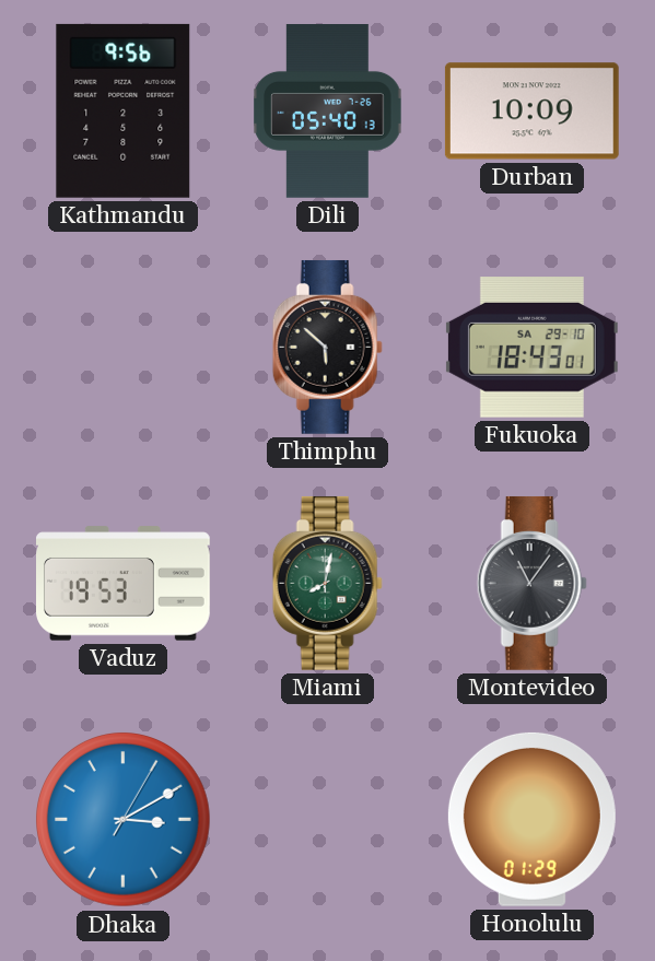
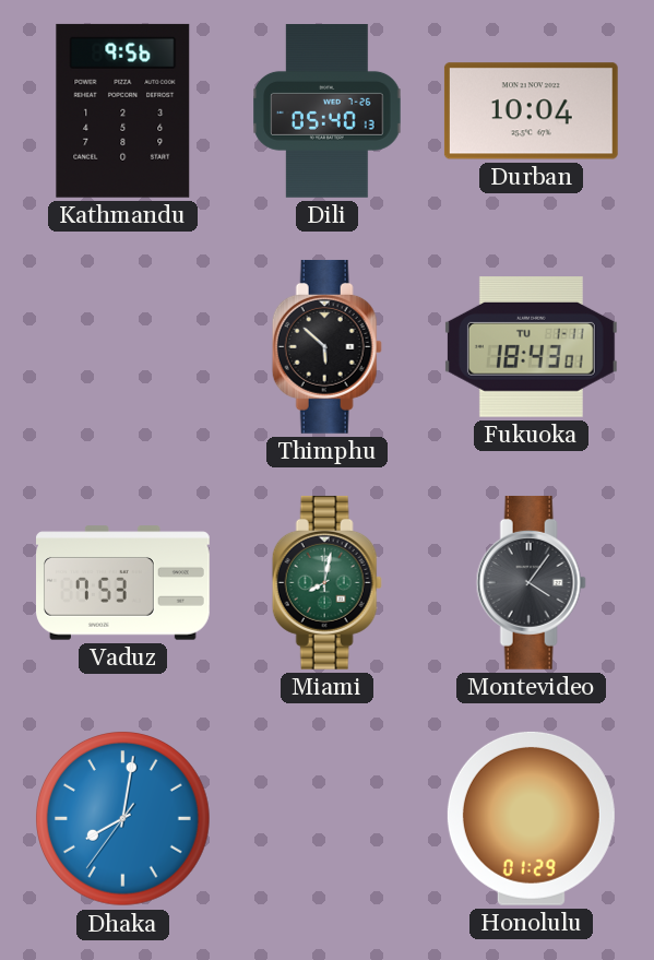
Durban: 10:09 -> 10:04 (531, 111)
Fukuoka date: SA 29-10 -> TU 1-11 (531, 347)
Vaduz: 19:53 -> 7:53 (123, 583)
Montevideo: 11:06 -> 4:06 (531, 582)
Dhaka: 3:10 -> 8:01 (123, 819)
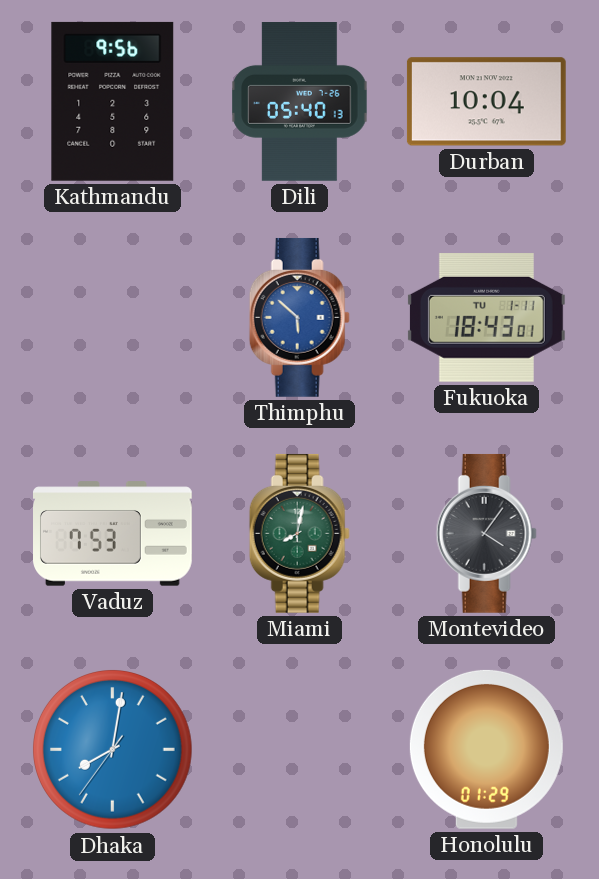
Thimphu dial: black -> blue (299, 317)
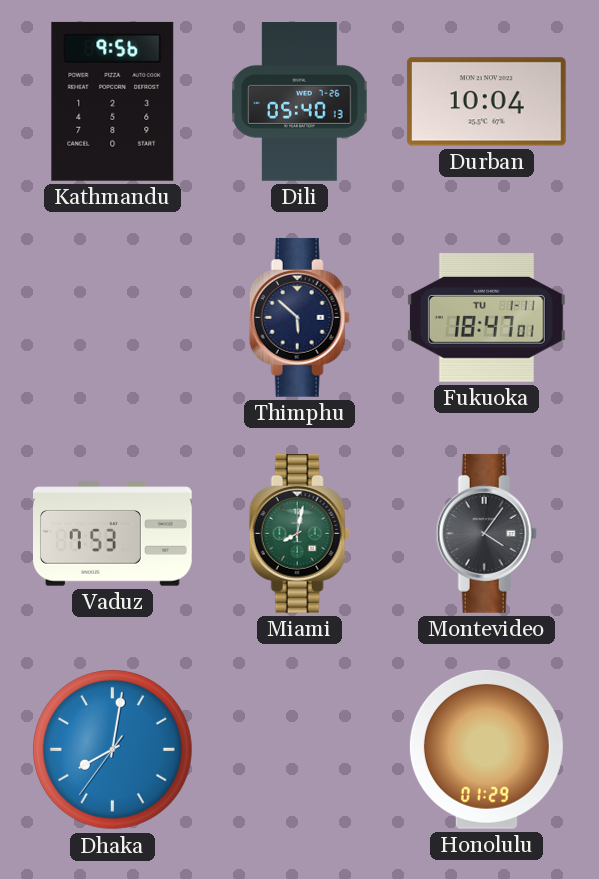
Thimphu dial: blue -> navy (299, 317)
Fukuoka: 18:43 -> 18:47 (486, 318)
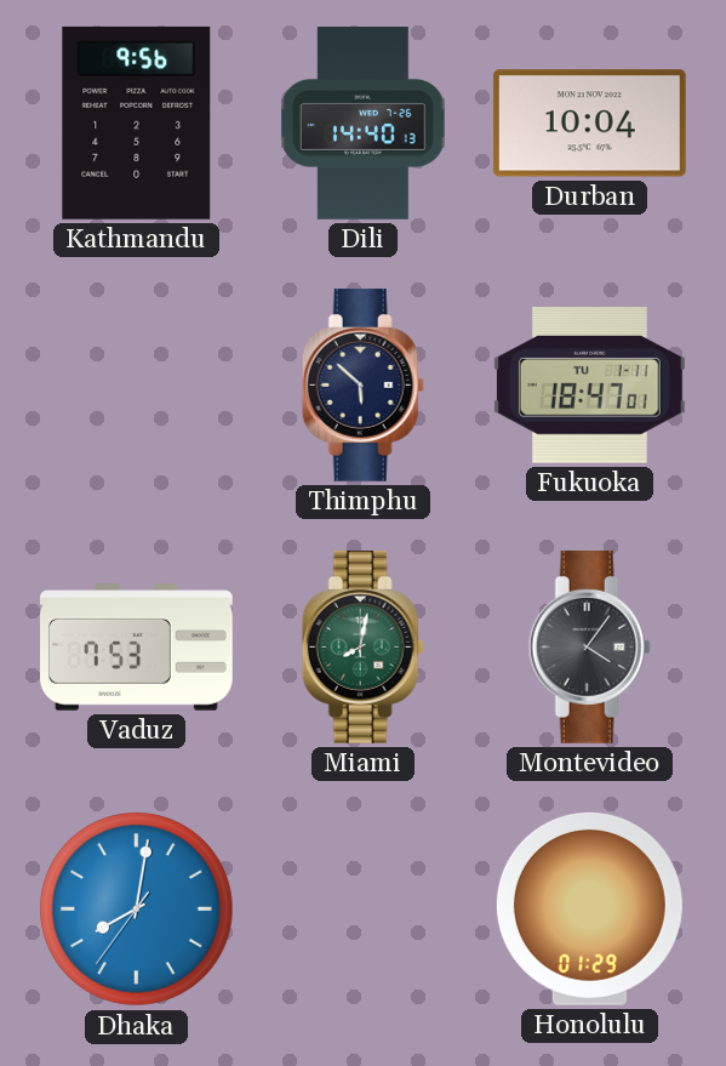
Dili: 05:40 -> 14:40 (364, 124)
